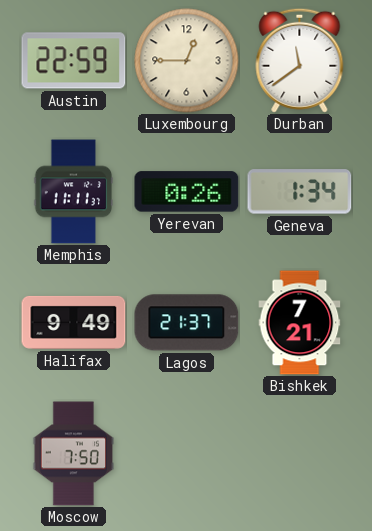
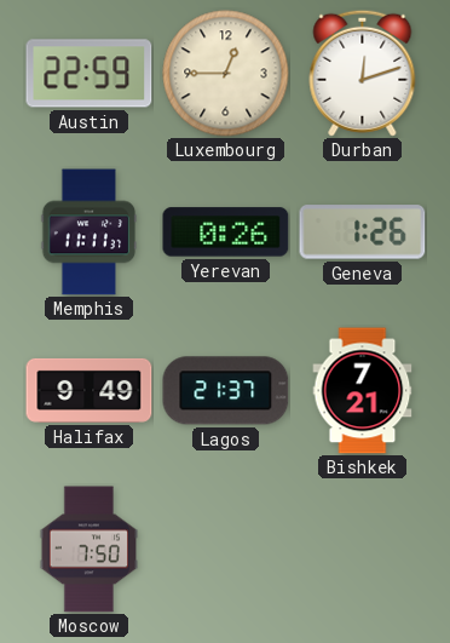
Durban: 11:39 -> 12:12 (363, 73)
Geneva: 1:34 -> 1:26 (363, 232)
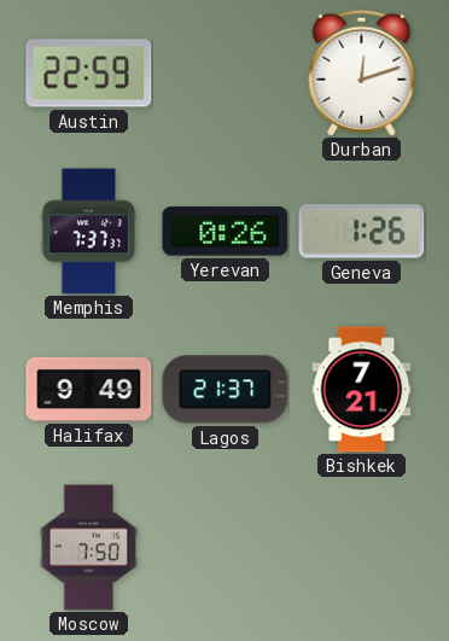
Luxembourg: 12:45 -> none (226, 74)
Memphis: 11:11 -> 7:37 (89, 232)
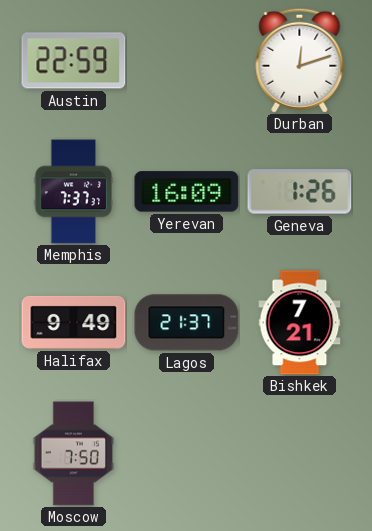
Yerevan: 0:26 -> 16:09 (187, 192)
